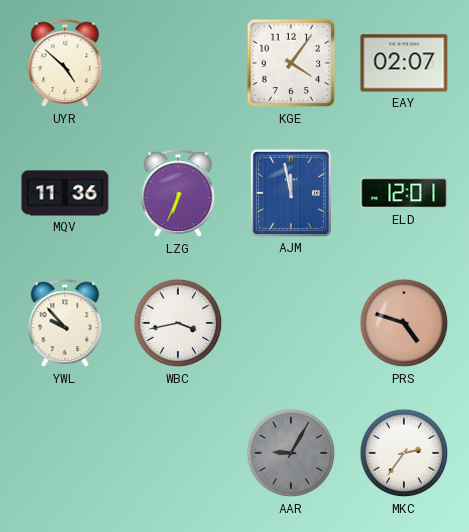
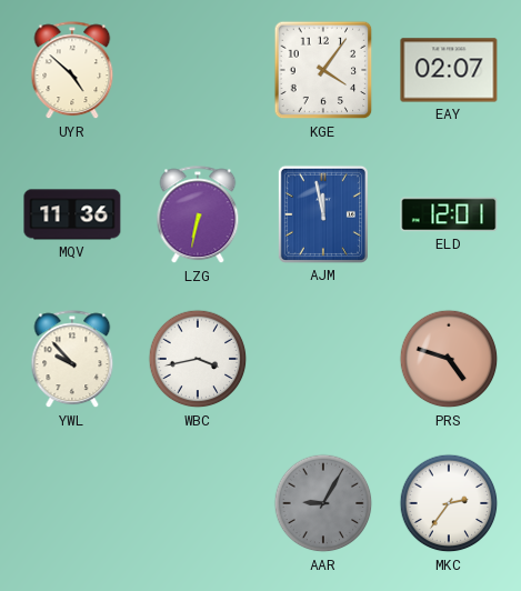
LZG: 6:34 -> 6:32 (198, 216)
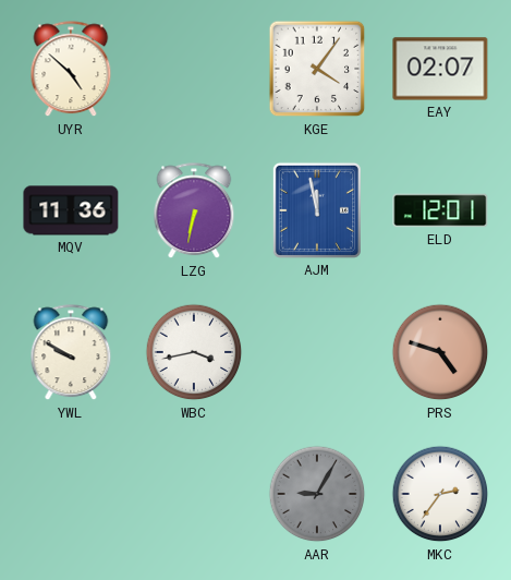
YWL: 9:53 -> 9:50 (71, 353)
